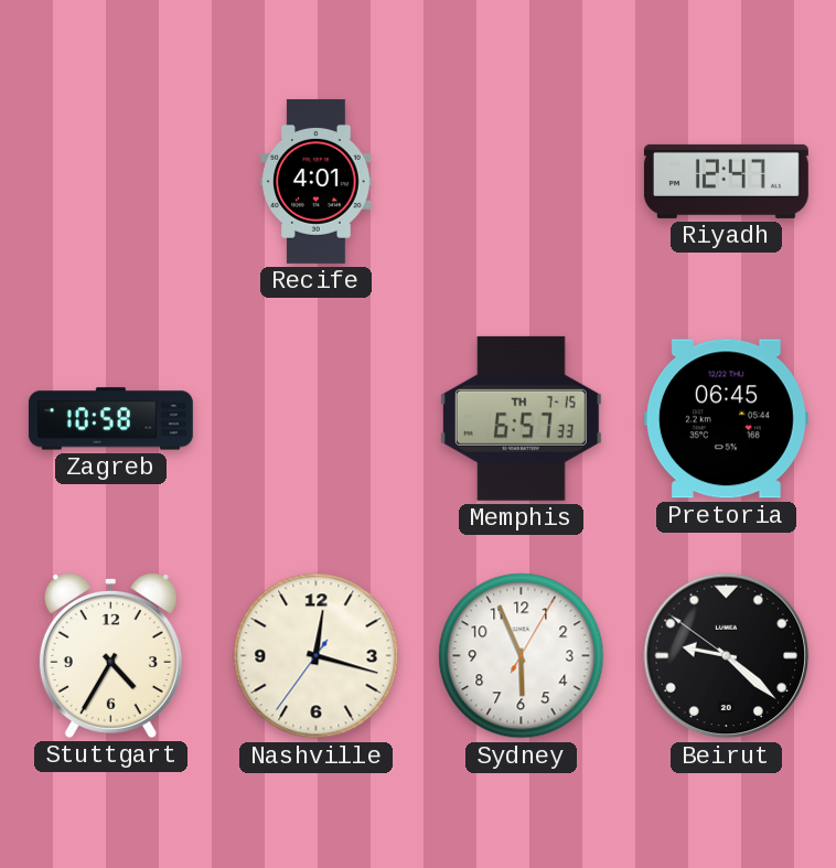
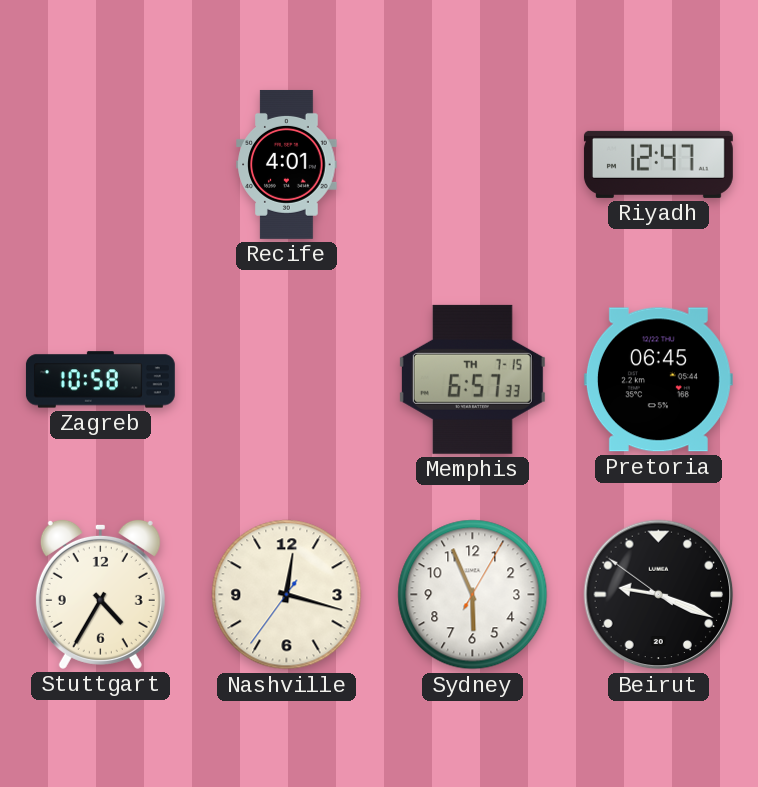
Beirut: 9:21 -> 9:18 (659, 595)
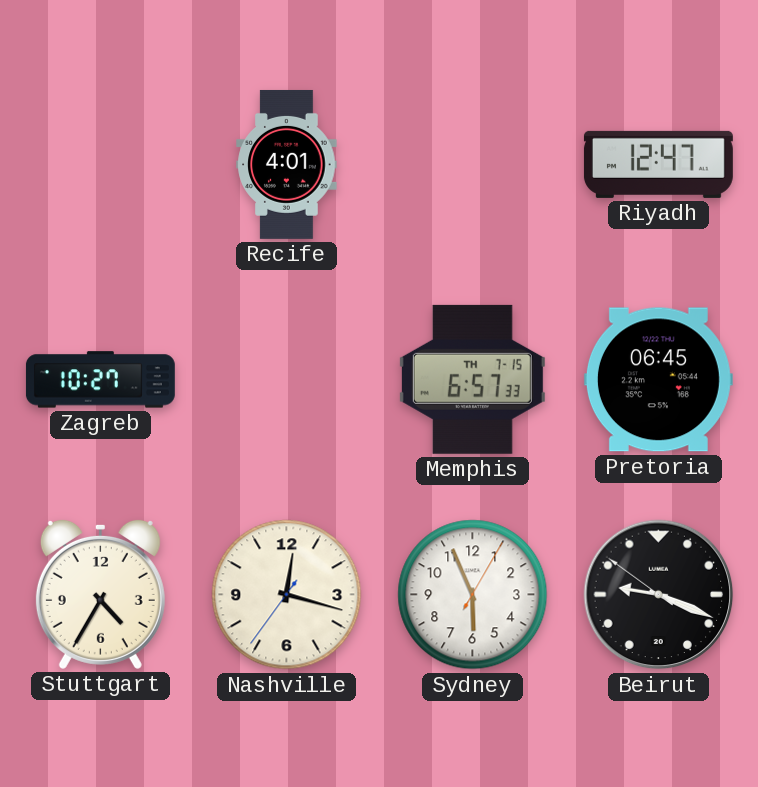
Zagreb: 10:58 -> 10:27 (100, 380)
